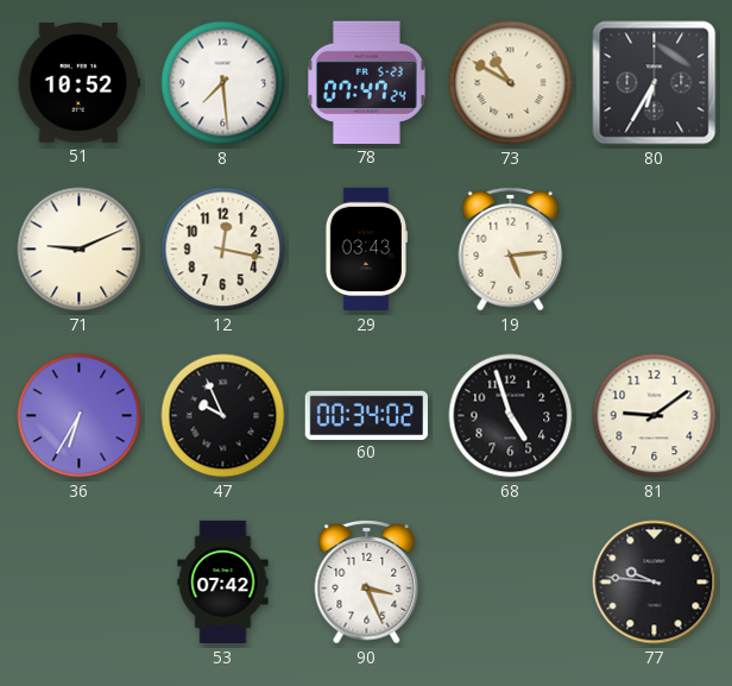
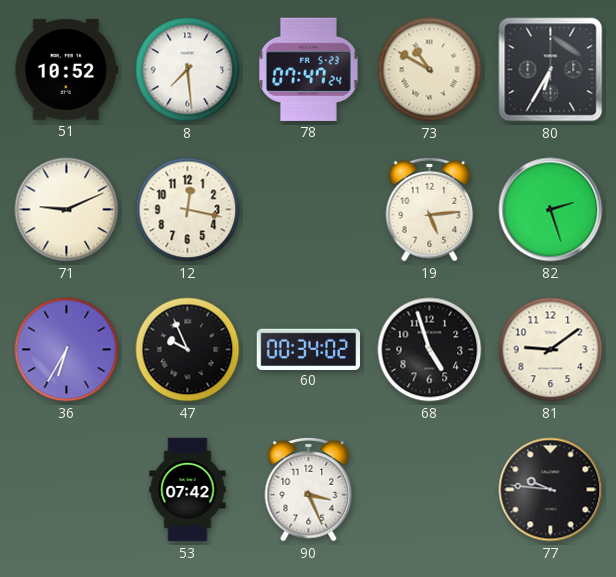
29: 03:43 -> none (366, 250)
82: none -> 2:27 (551, 210)
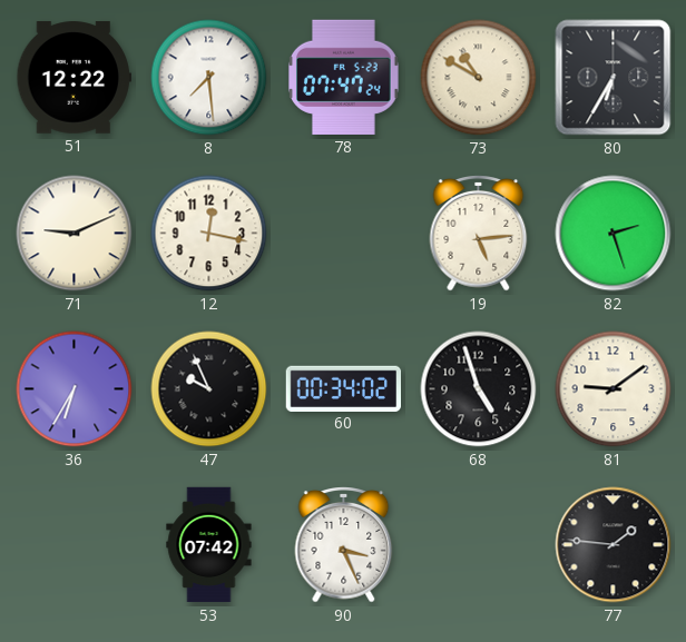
51: 10:52 -> 12:22 (73, 78)
77: 9:46 -> 1:46 (614, 545)
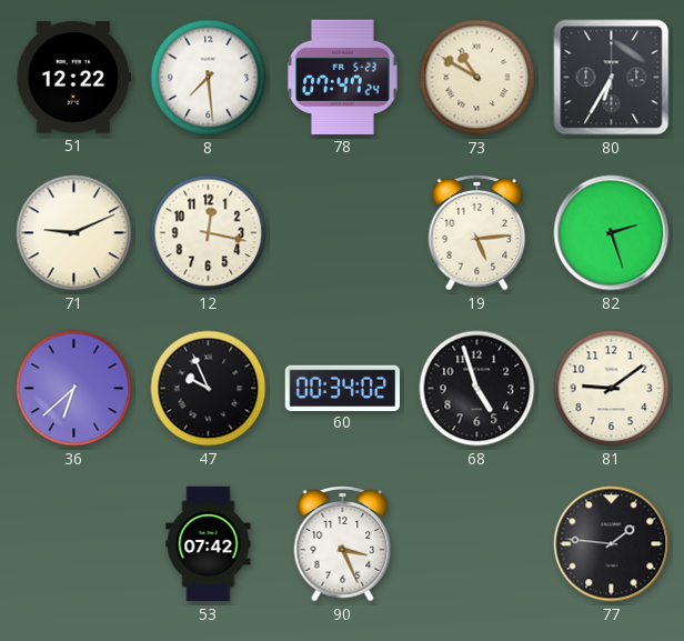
36: 6:35 -> 6:38 (74, 389)
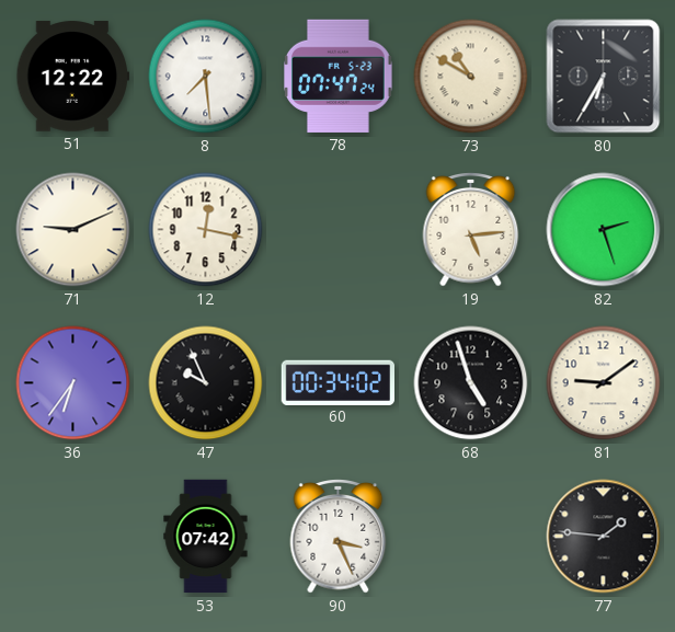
36: 6:38 -> 6:36 (73, 383)
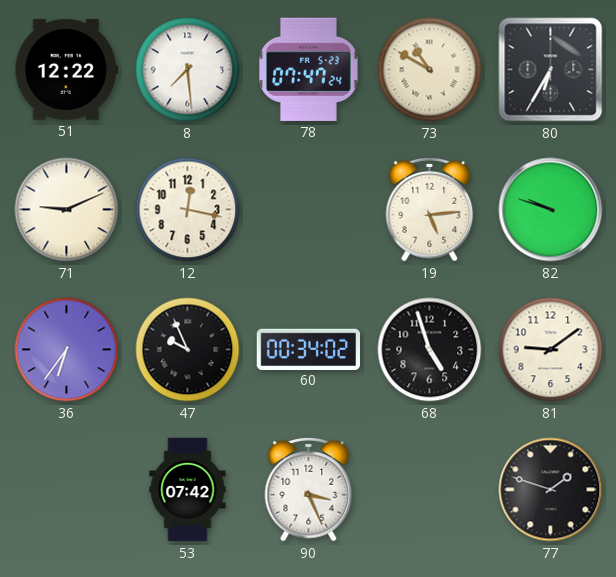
82: 2:27 -> 9:48 (551, 210)
77: 1:46 -> 1:48 (551, 490)
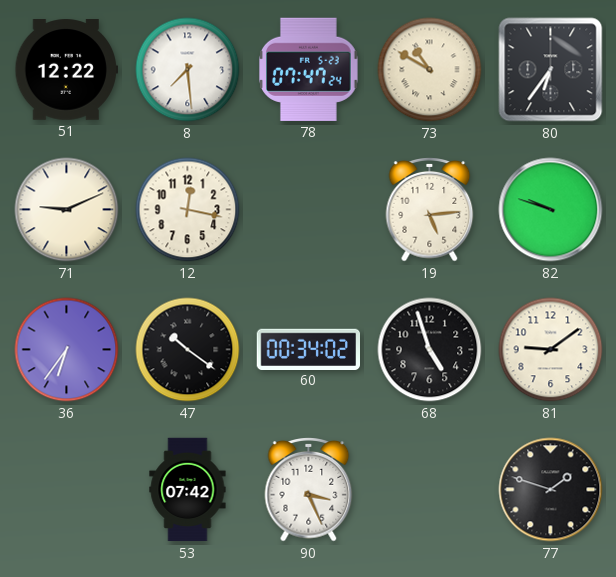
80: 6:35 -> 6:36 (551, 70)
47: 9:56 -> 10:21 (188, 350)
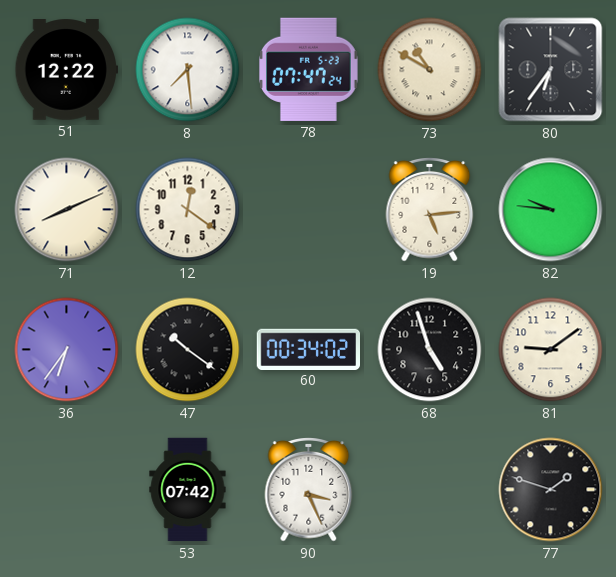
71: 9:11 -> 8:11 (67, 210)
12: 12:17 -> 12:21 (188, 210)
82: 9:48 -> 9:46 (551, 210)
